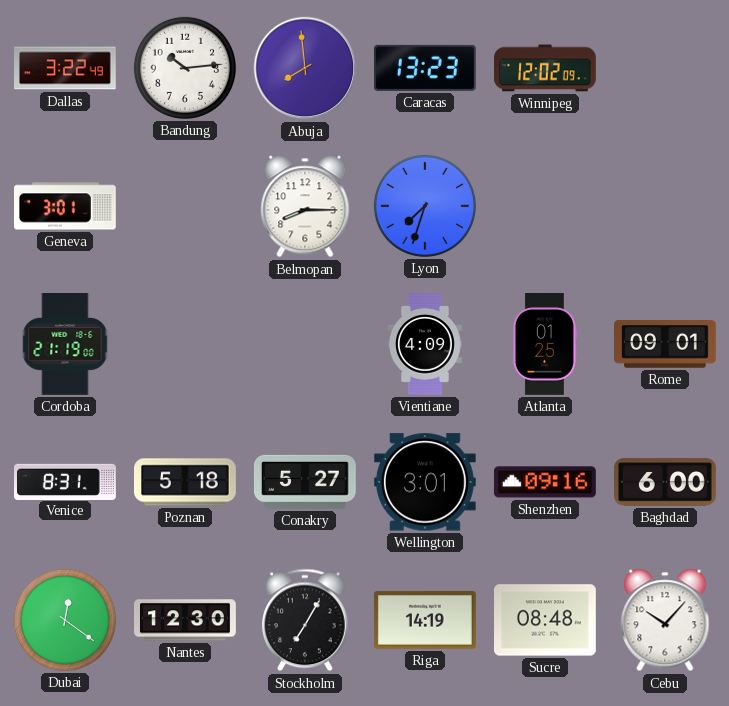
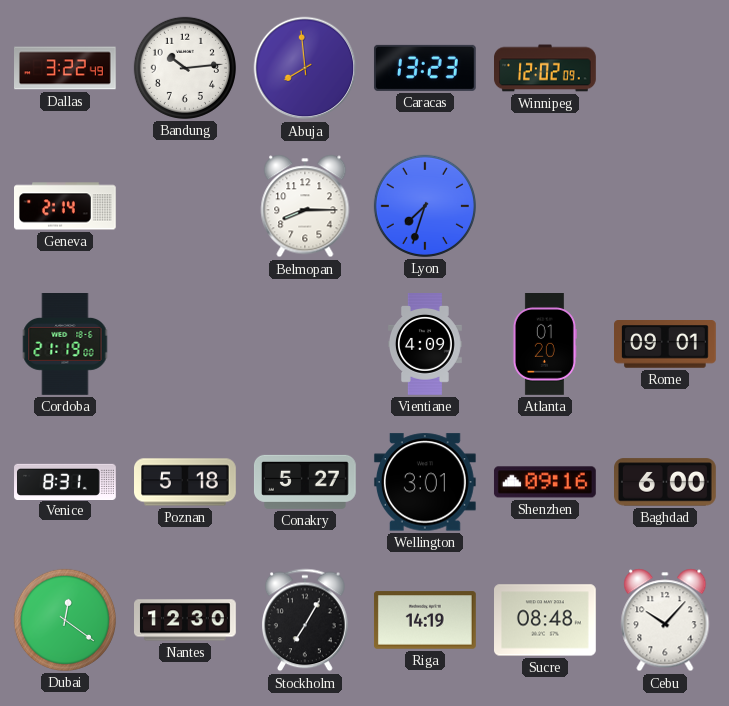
Geneva: 3:01 -> 2:14 (66, 206)
Atlanta: 01:25 -> 01:20 (545, 345)
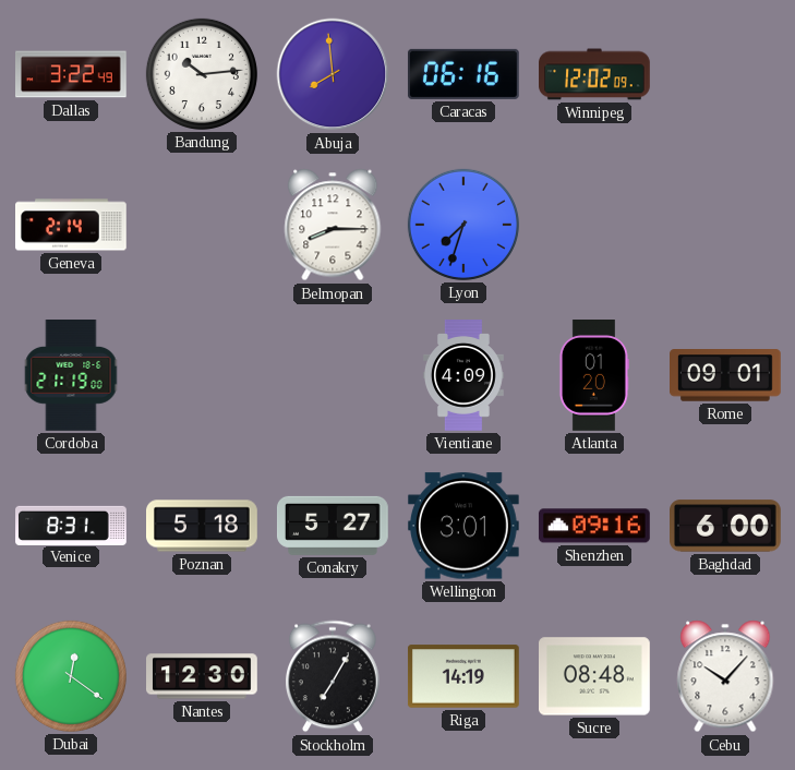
Caracas: 13:23 -> 06:16 (463, 74)
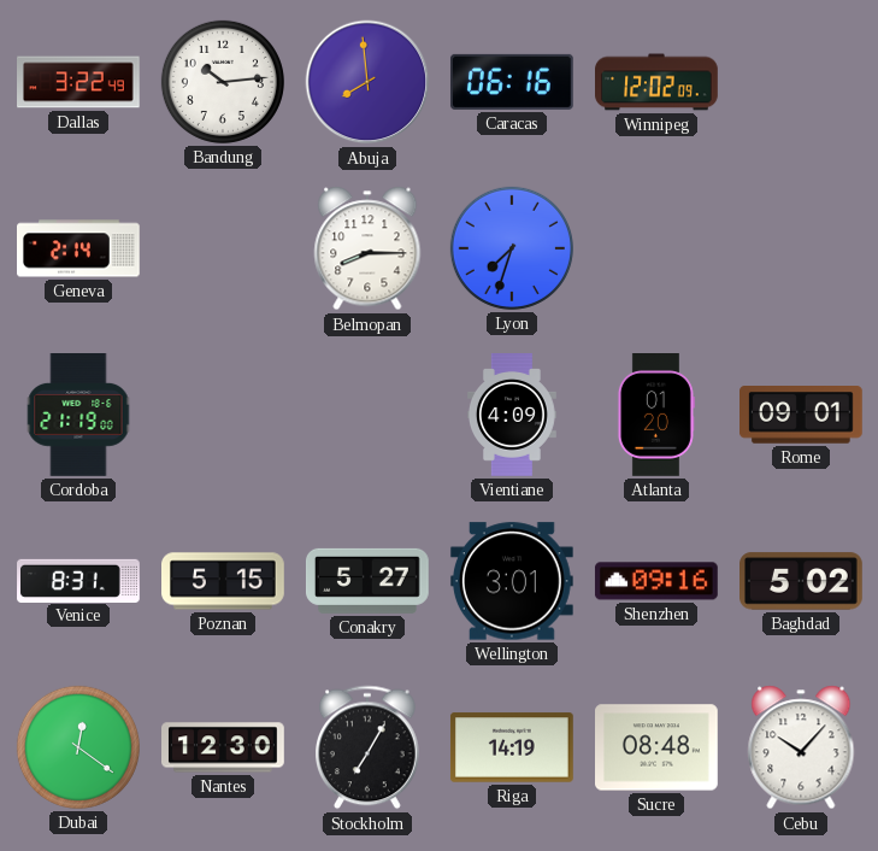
Poznan: 5:18 -> 5:15 (224, 581)
Baghdad: 6:00 -> 5:02 (802, 581)
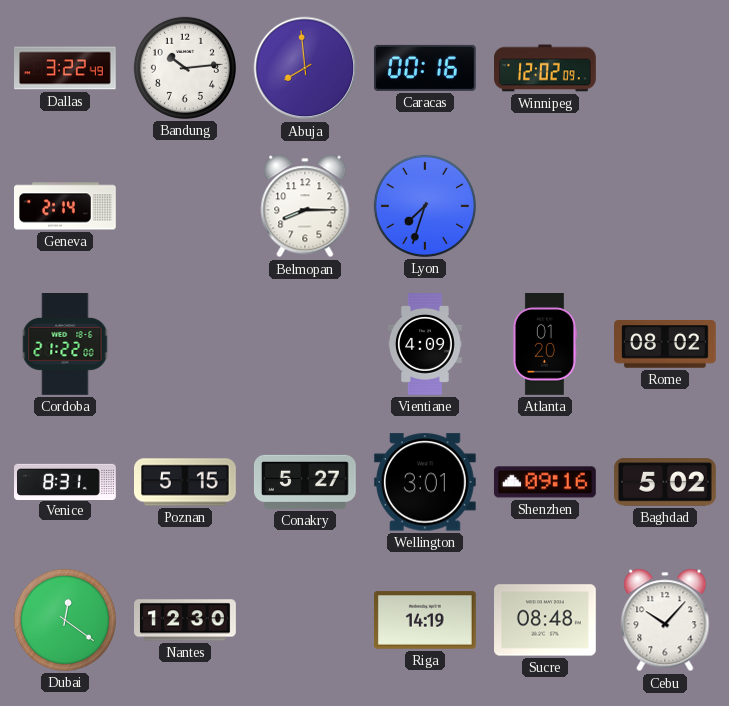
Caracas: 06:16 -> 00:16 (425, 68)
Cordoba: 21:19 -> 21:22 (65, 345)
Rome: 09:01 -> 08:02 (666, 344)
Stockholm: 7:05 -> none (369, 747)
